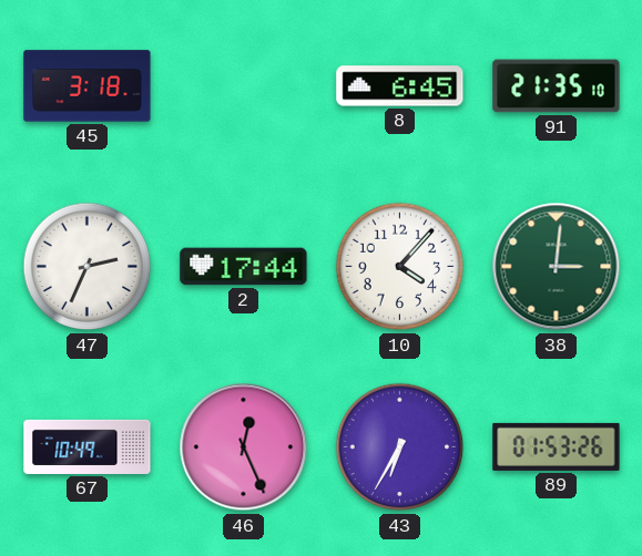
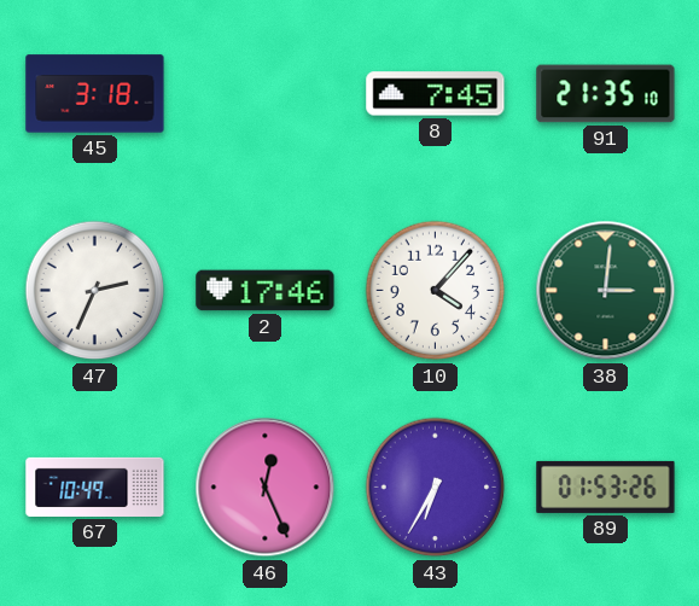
8: 6:45 -> 7:45 (436, 94)
2: 17:44 -> 17:46 (266, 291)
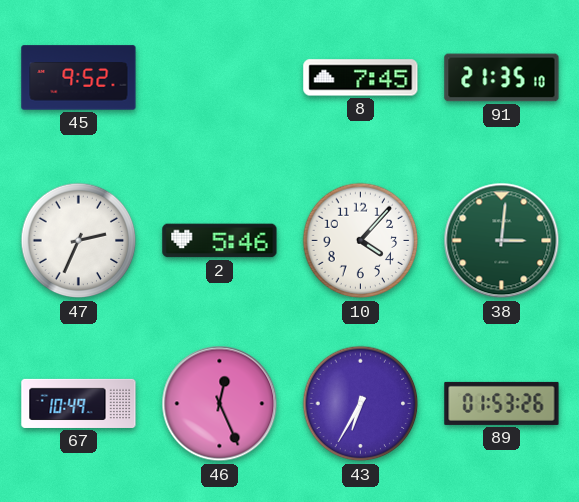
45: 3:18 -> 9:52 (79, 78)
2: 17:46 -> 5:46 (220, 241)
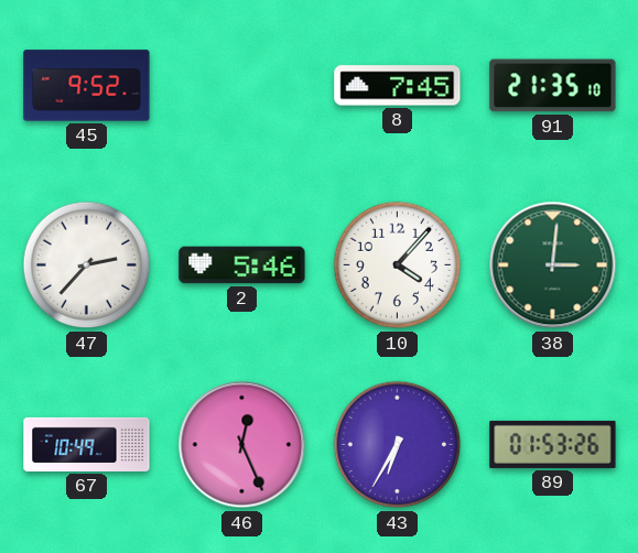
47: 2:34 -> 2:37 (87, 265)
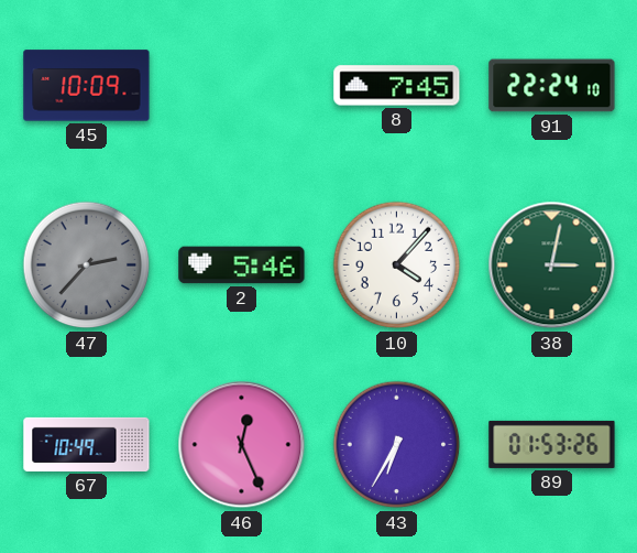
45: 9:52 -> 10:09 (87, 86)
91: 21:35 -> 22:24 (552, 86)
47 dial: white -> grey (87, 265)
38: 3:01 -> 3:02 (552, 265)
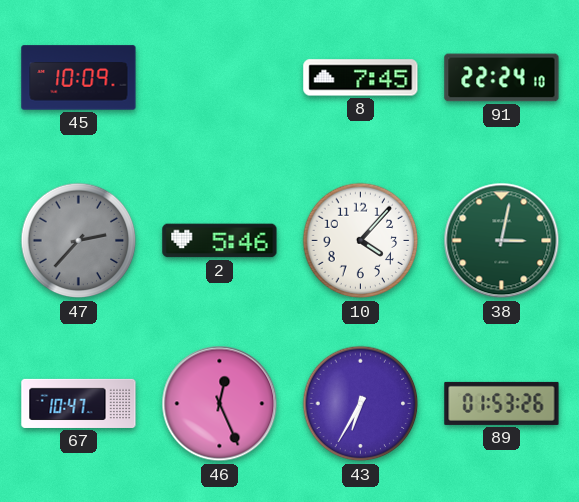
67: 10:49 -> 10:47 (79, 403)
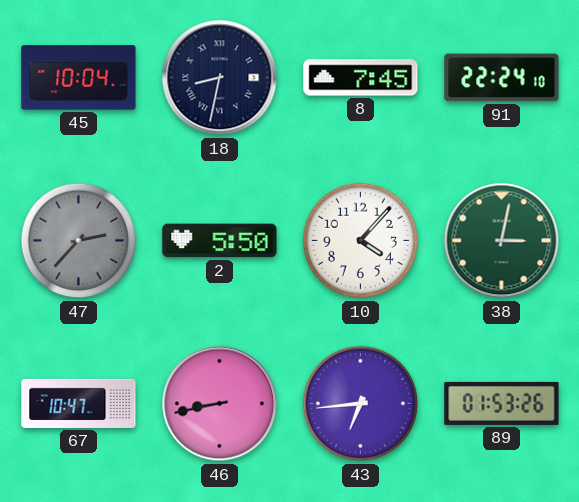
45: 10:09 -> 10:04 (79, 78)
18: none -> 8:32 (220, 78)
2: 5:46 -> 5:50 (220, 241)
46: 12:26 -> 8:43 (220, 404)
43: 6:35 -> 6:44 (361, 404)
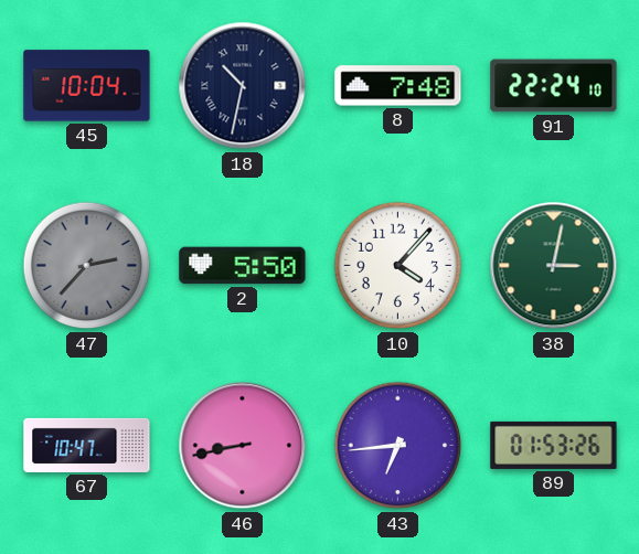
18: 8:32 -> 10:32 (243, 86)
8: 7:45 -> 7:48 (398, 86)
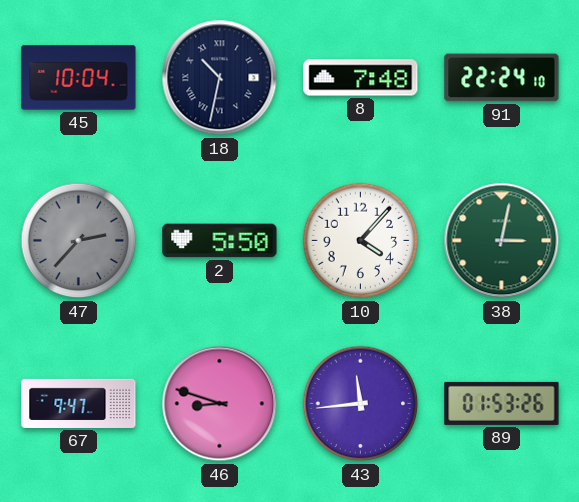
67: 10:47 -> 9:47 (79, 403)
46: 8:43 -> 8:48 (220, 404)
43: 6:44 -> 11:44 (361, 404)
